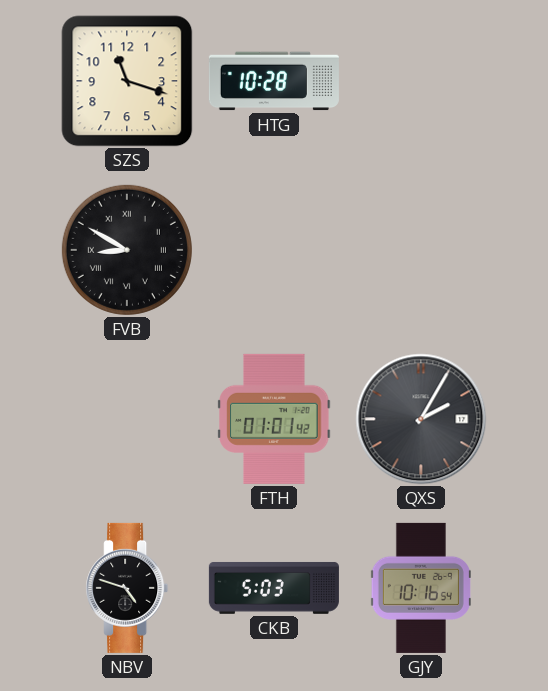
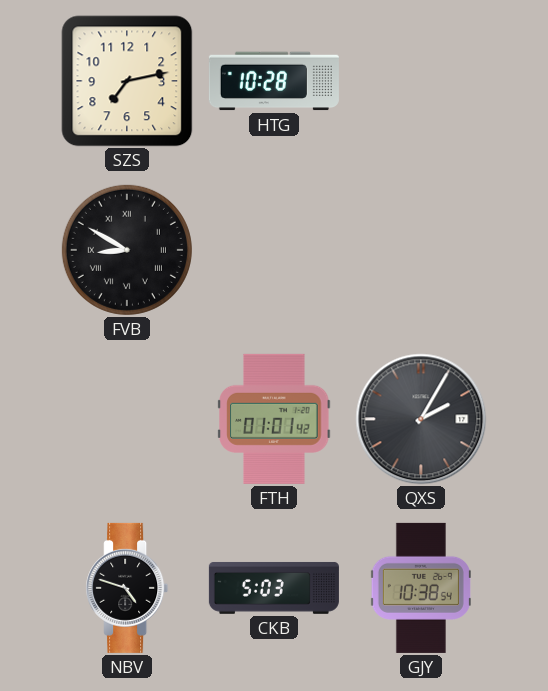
SZS: 11:18 -> 7:13 (127, 81)
GJY: 10:16 -> 10:38 (421, 588)
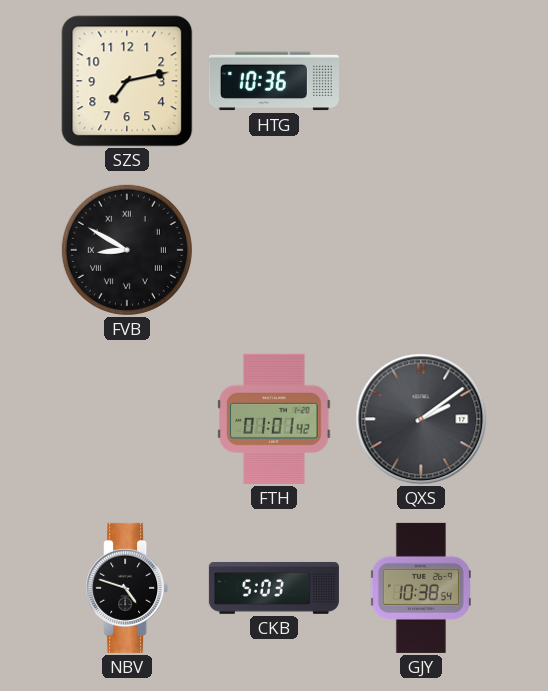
HTG: 10:28 -> 10:36 (274, 81)
QXS: 2:05 -> 2:09 (421, 419)
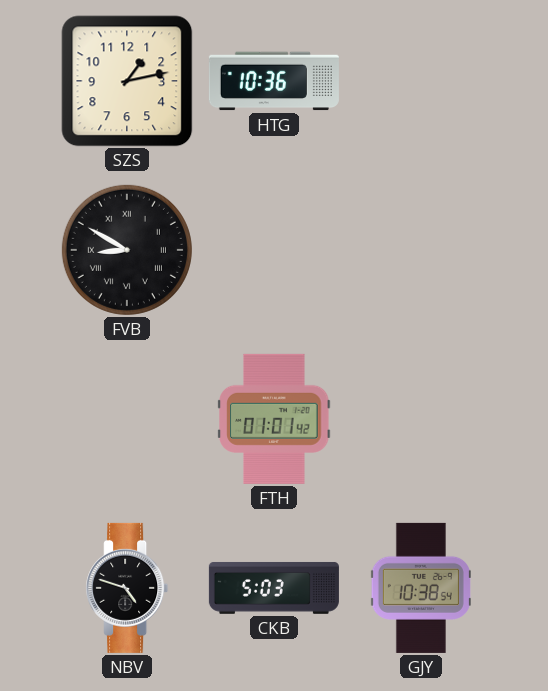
SZS: 7:13 -> 1:13 (127, 81)
QXS: 2:09 -> none (421, 419)
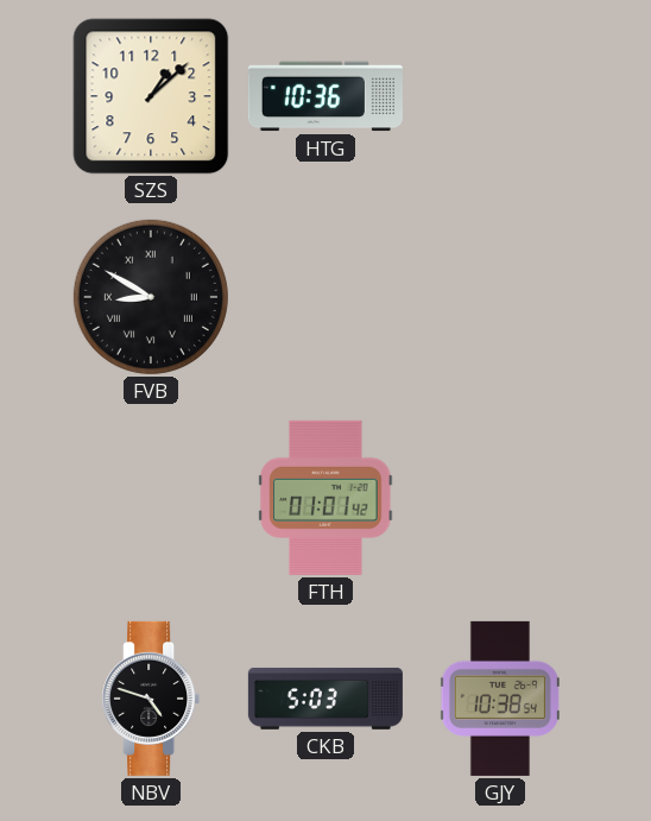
SZS: 1:13 -> 1:08 (151, 96)
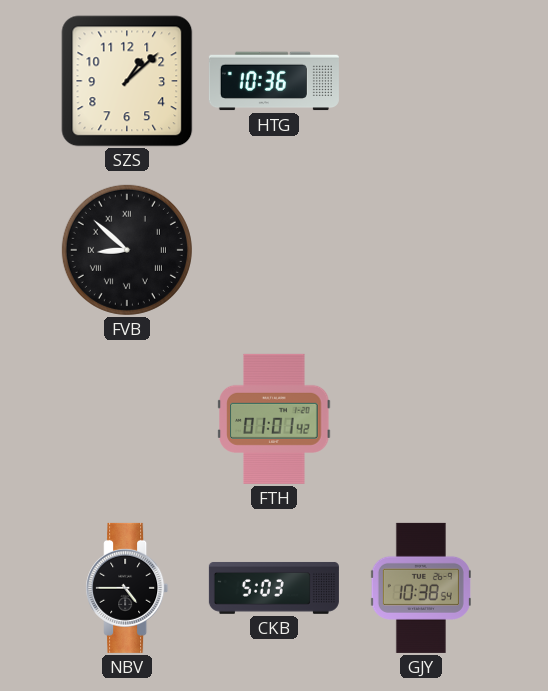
FVB: 8:50 -> 8:52 (127, 250)
NBV: 4:48 -> 4:45 (127, 588)
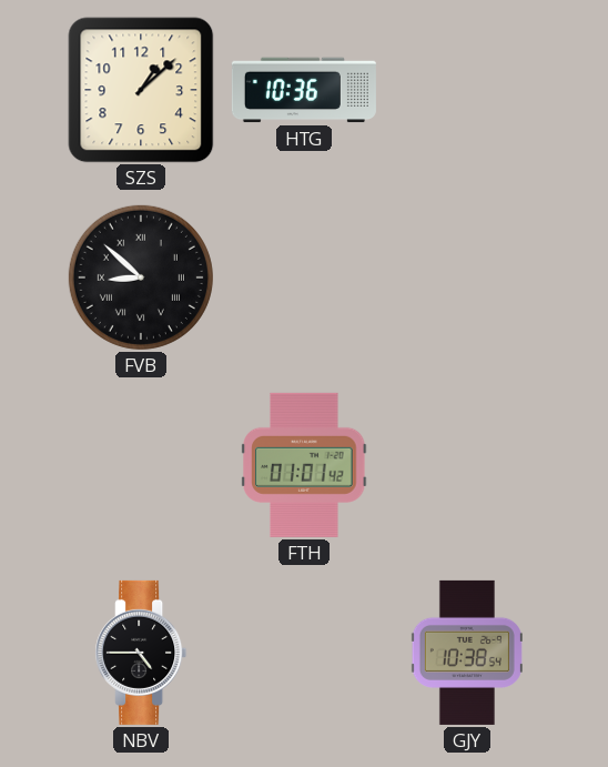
CKB: 5:03 -> none (274, 588)
